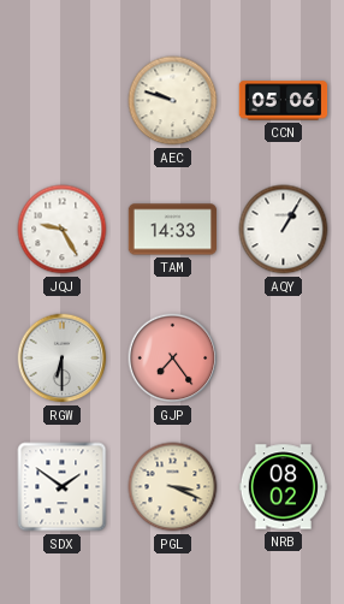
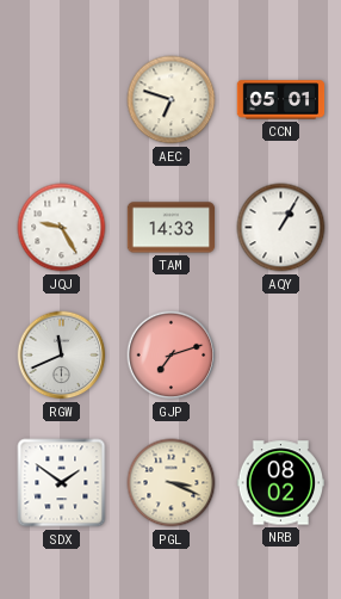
AEC: 9:48 -> 6:48 (172, 100)
CCN: 05:06 -> 05:01 (281, 100)
RGW: 6:30 -> 11:41 (62, 356)
GJP: 7:24 -> 7:12 (172, 356)
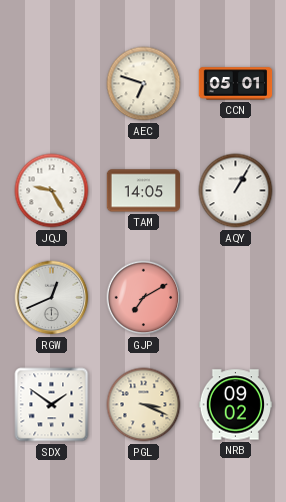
TAM: 14:33 -> 14:05 (144, 191)
RGW: 11:41 -> 12:41 (52, 298)
GJP: 7:12 -> 7:10 (144, 298)
NRB: 08:02 -> 09:02 (235, 405)
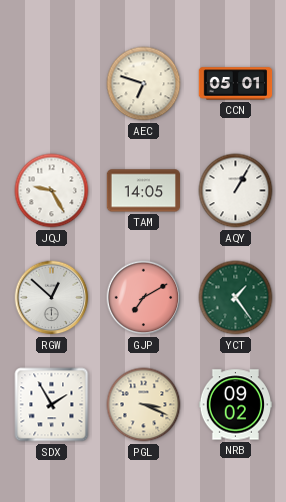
RGW: 12:41 -> 12:52 (52, 298)
YCT: none -> 1:24 (236, 298)
SDX: 1:51 -> 1:55 (52, 405)
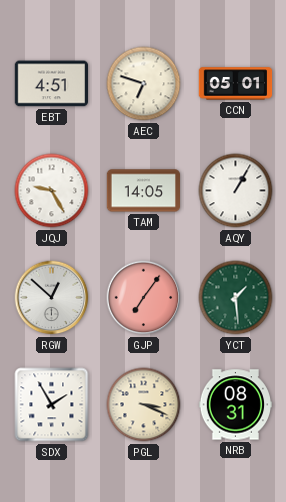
EBT: none -> 4:51 (51, 84)
GJP: 7:10 -> 7:06 (144, 298)
YCT: 1:24 -> 1:29 (236, 298)
NRB: 09:02 -> 08:31 (235, 405)
